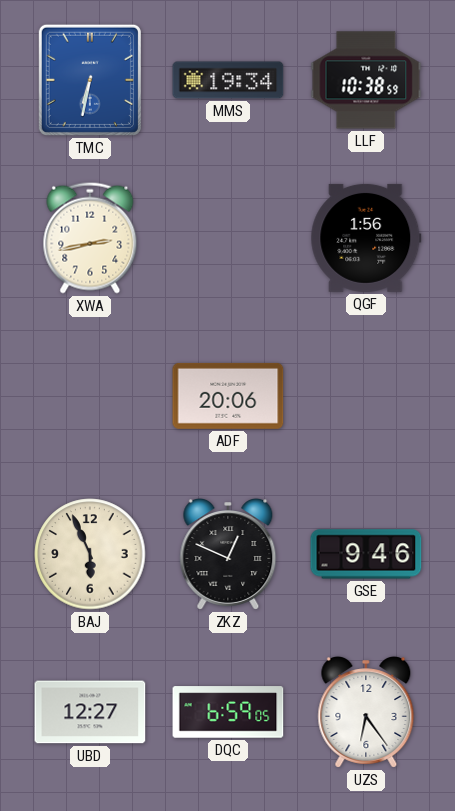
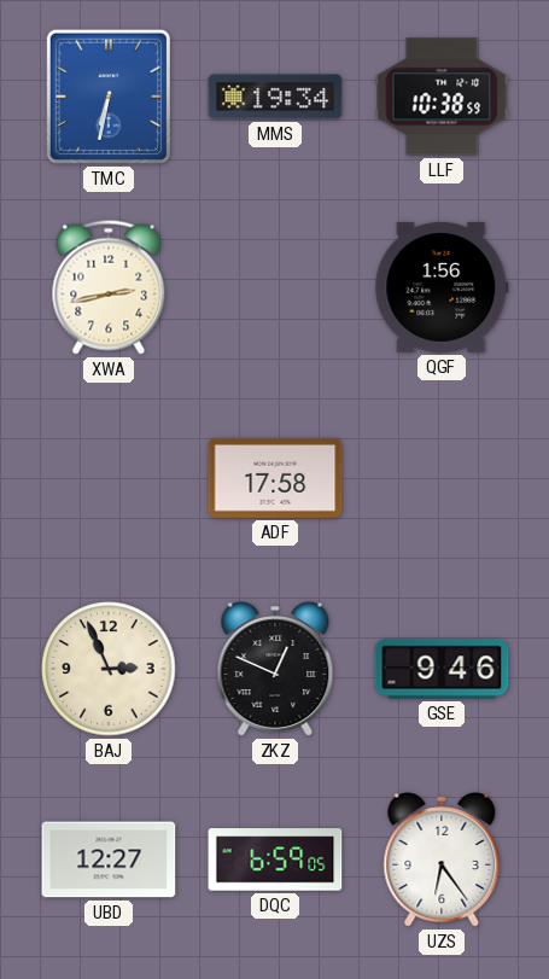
ADF: 20:06 -> 17:58 (275, 478)
BAJ: 5:56 -> 2:56 (109, 669)
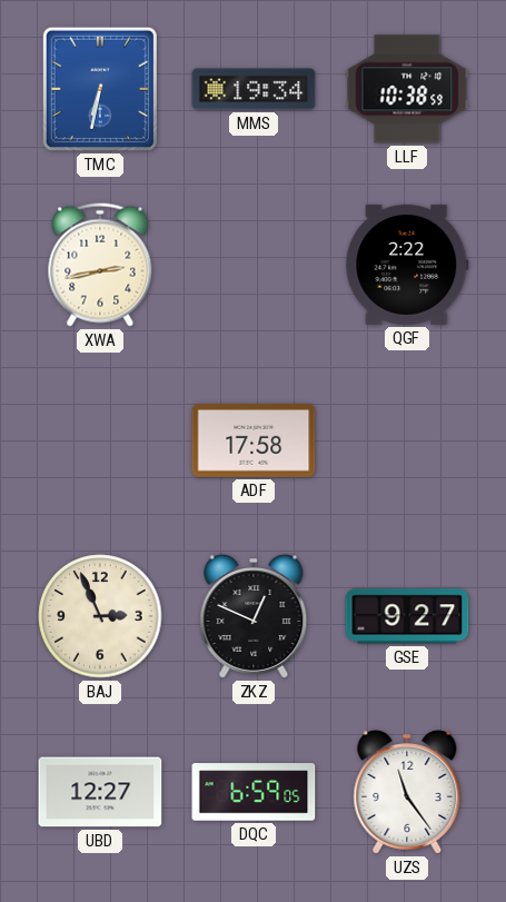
QGF: 1:56 -> 2:22 (407, 265)
GSE: 9:46 -> 9:27 (407, 616)
UZS: 6:24 -> 11:24 (407, 793)
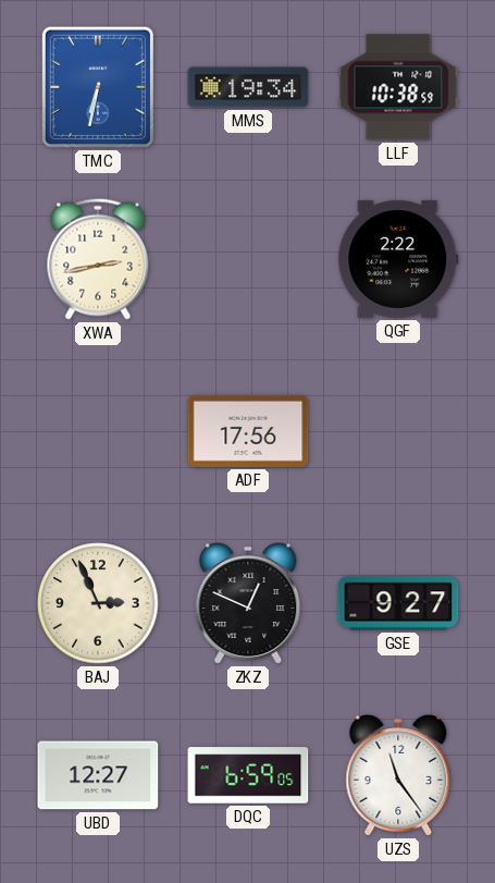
ADF: 17:58 -> 17:56 (248, 431)
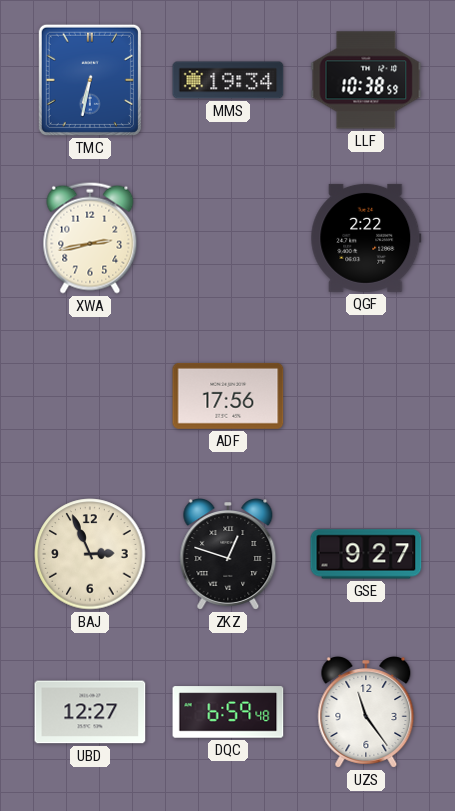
ZKZ: 12:49 -> 12:48 (228, 555)
DQC: 6:59:05 -> 6:59:48 (228, 712)
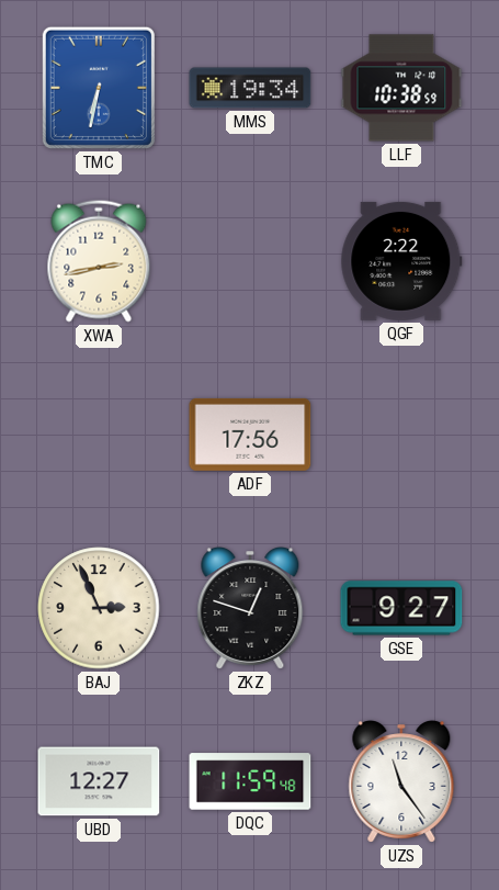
DQC: 6:59 -> 11:59 (250, 781)
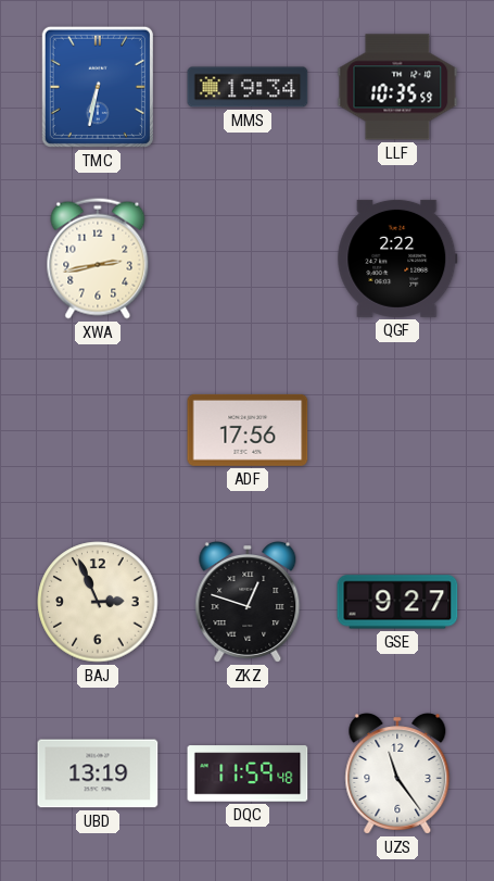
LLF: 10:38 -> 10:35 (397, 87)
UBD: 12:27 -> 13:19 (98, 773)
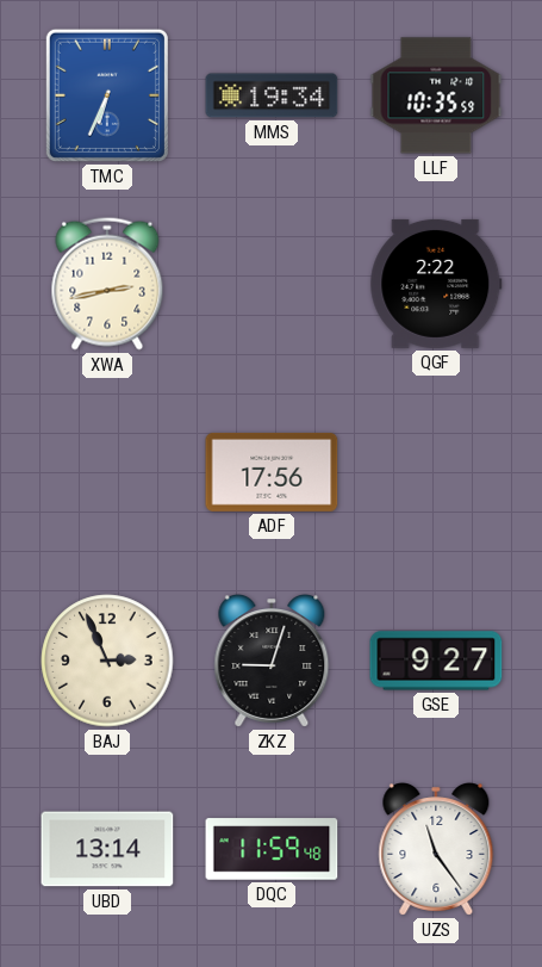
TMC: 6:32 -> 6:34 (107, 95)
ZKZ: 12:48 -> 9:03 (272, 662)
UBD: 13:19 -> 13:14 (107, 849)
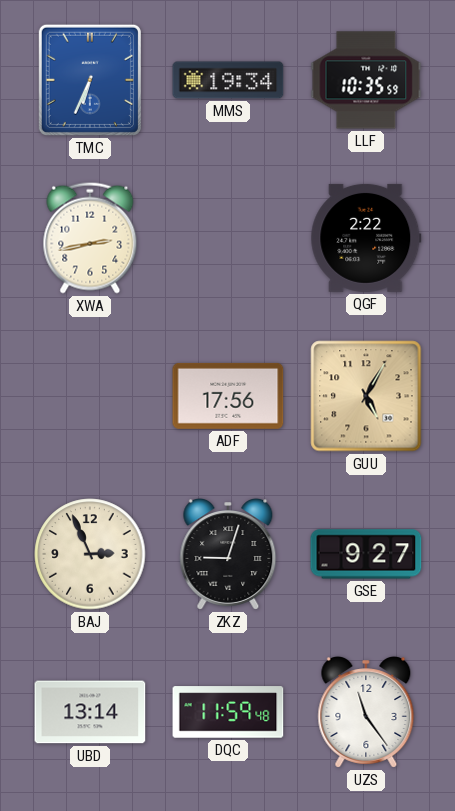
GUU: none -> 5:05 (366, 396)
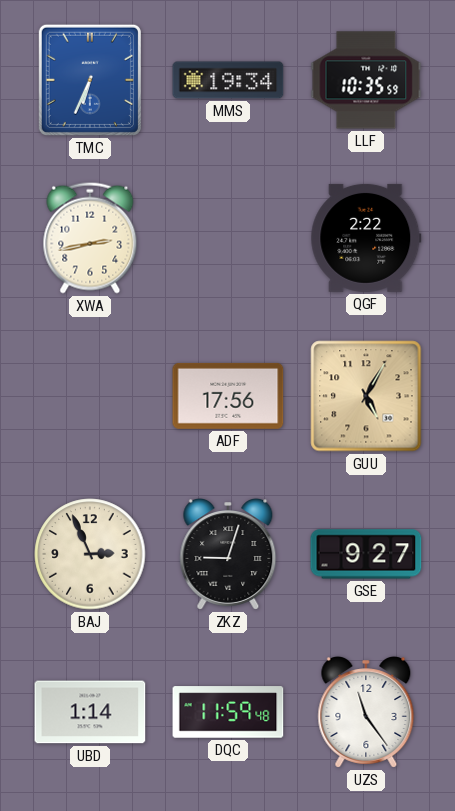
UBD: 13:14 -> 1:14 (90, 712)
